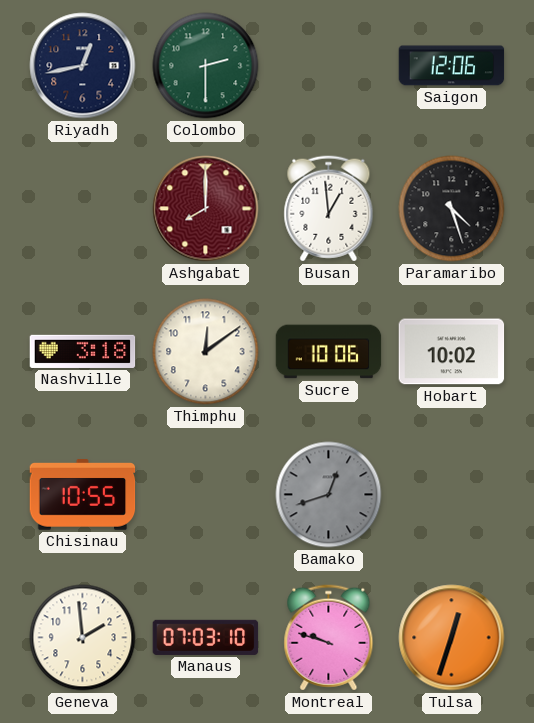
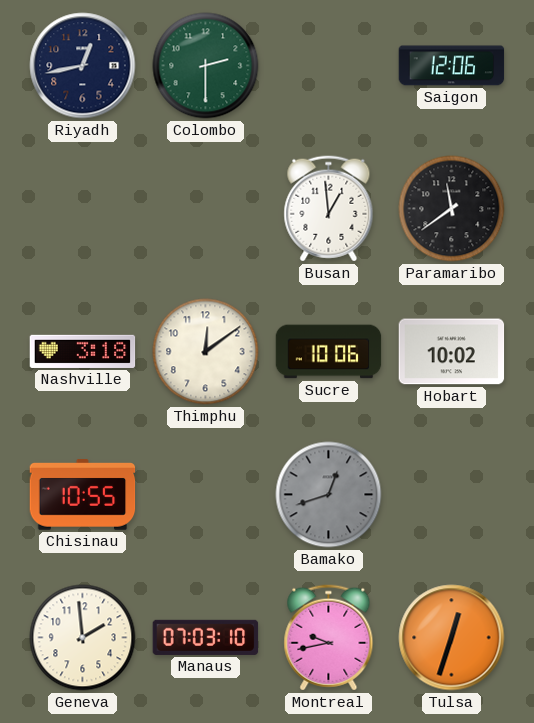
Ashgabat: 8:00 -> none (206, 209)
Paramaribo: 4:27 -> 11:39 (452, 209)
Montreal: 9:48 -> 9:43 (329, 638)
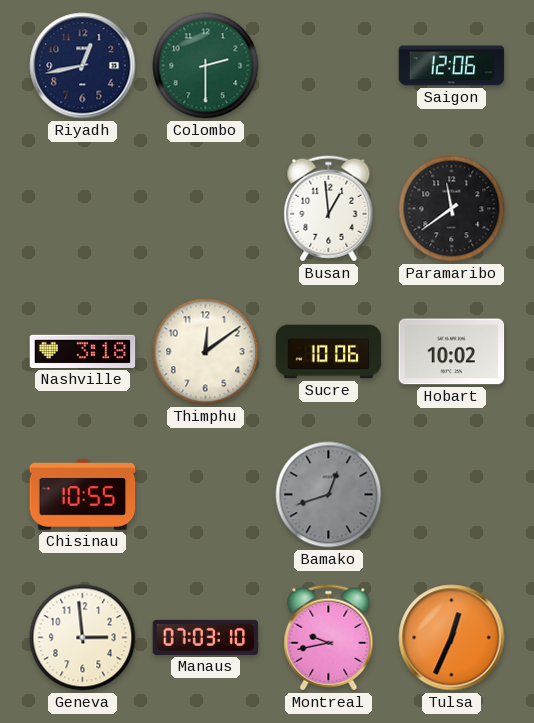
Geneva: 1:59 -> 2:59 (83, 638)
Tulsa: 12:33 -> 12:34 (452, 638)
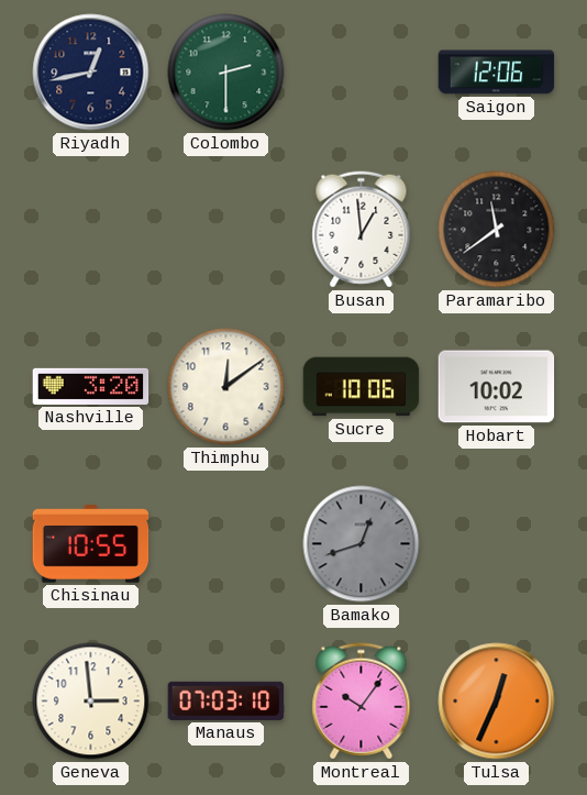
Nashville: 3:18 -> 3:20 (91, 386)
Montreal: 9:43 -> 10:06 (362, 702)
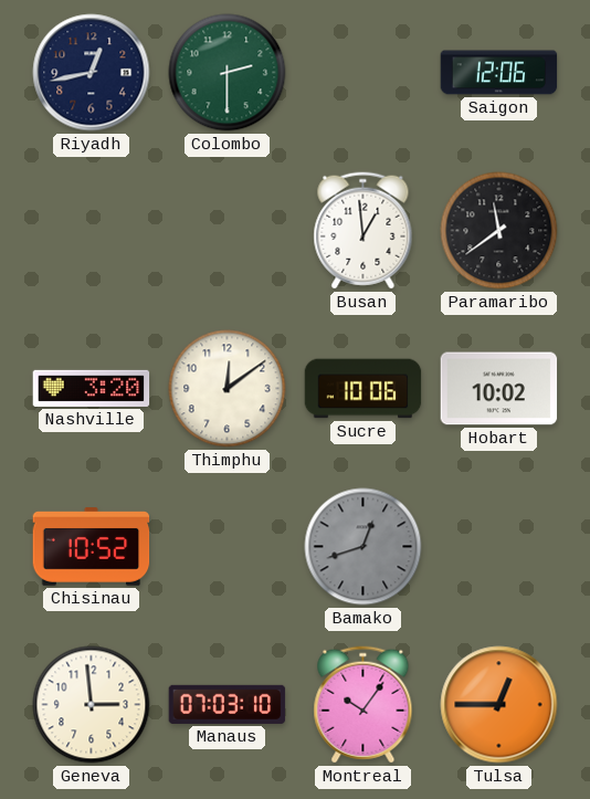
Chisinau: 10:55 -> 10:52 (92, 547)
Tulsa: 12:34 -> 12:45 (499, 705)
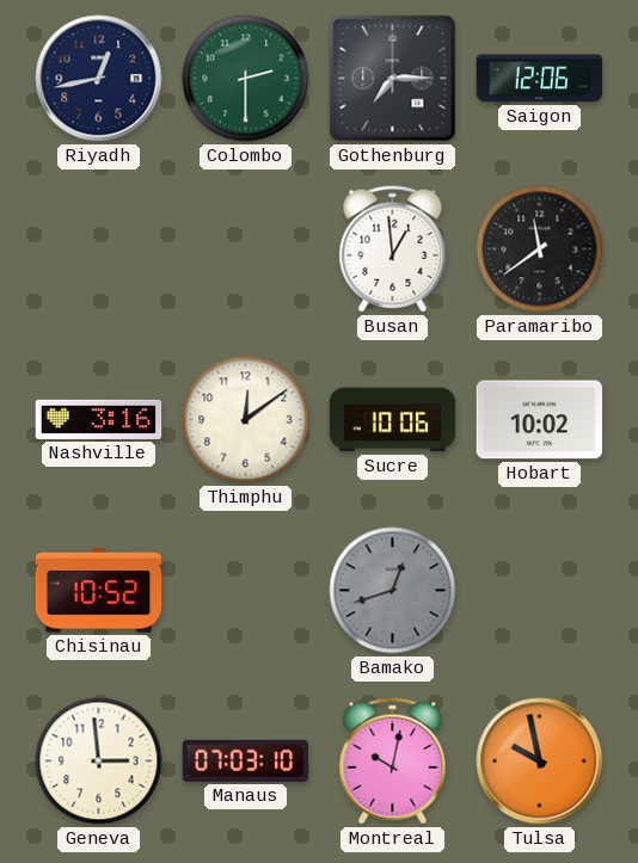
Gothenburg: none -> 7:15 (393, 79)
Nashville: 3:20 -> 3:16 (99, 419)
Montreal: 10:06 -> 10:02 (393, 762)
Tulsa: 12:45 -> 9:58 (540, 762)
